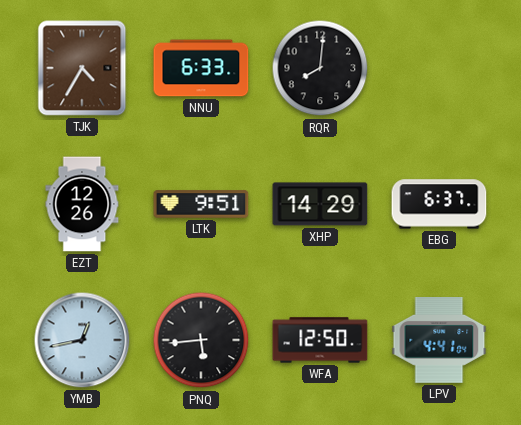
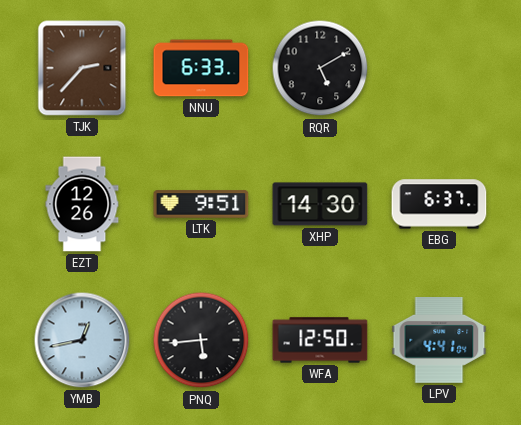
TJK: 4:35 -> 2:37 (82, 68)
RQR: 8:01 -> 5:10 (320, 68)
XHP: 14:29 -> 14:30 (320, 204)
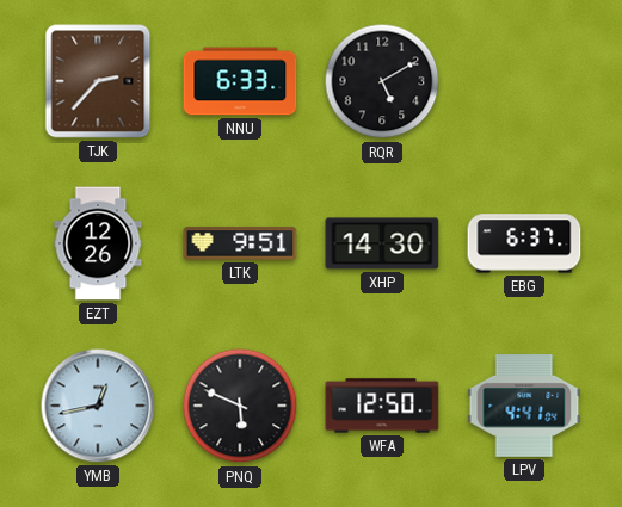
PNQ: 5:44 -> 5:49 (240, 406)
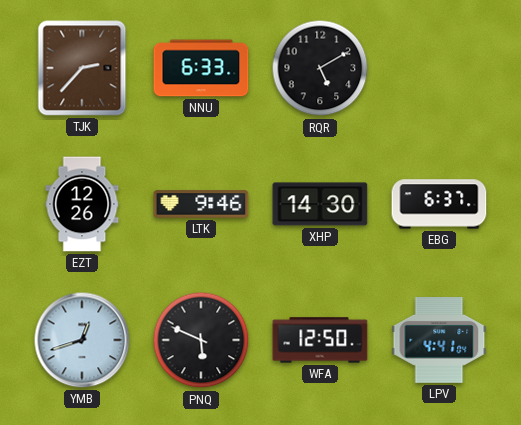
LTK: 9:51 -> 9:46 (201, 204)
YMB: 12:43 -> 12:42 (82, 340)
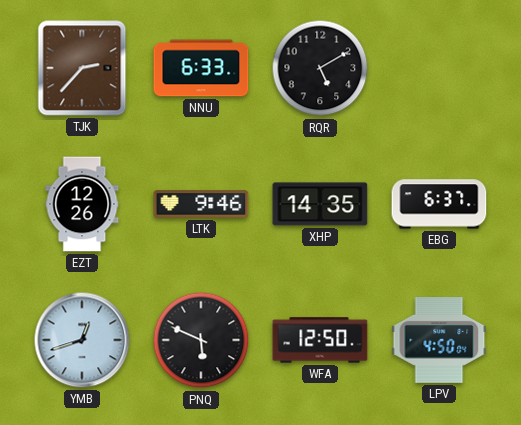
XHP: 14:30 -> 14:35 (320, 204)
LPV: 4:41 -> 4:50 (439, 341)
